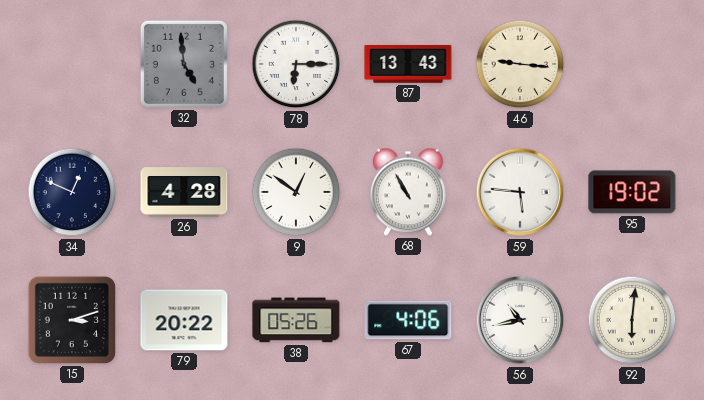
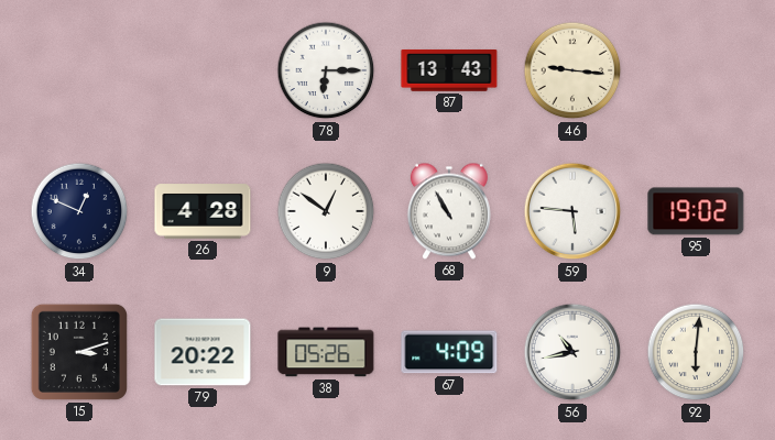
32: 4:59 -> none (184, 64)
67: 4:06 -> 4:09 (449, 352)
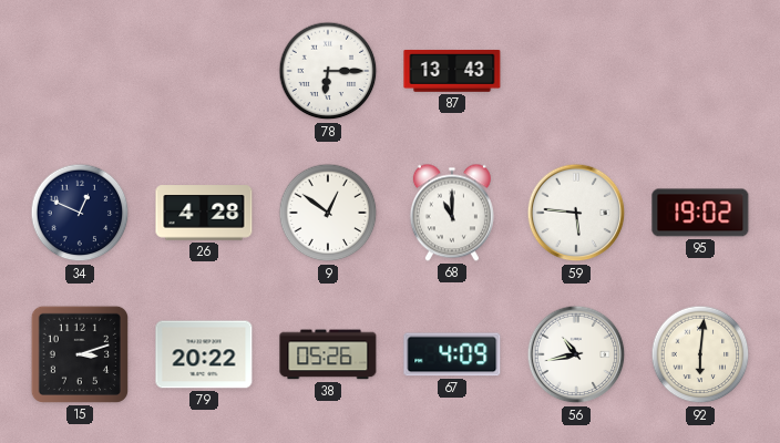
46: 9:16 -> none (572, 70)
68: 10:55 -> 11:00 (452, 213)
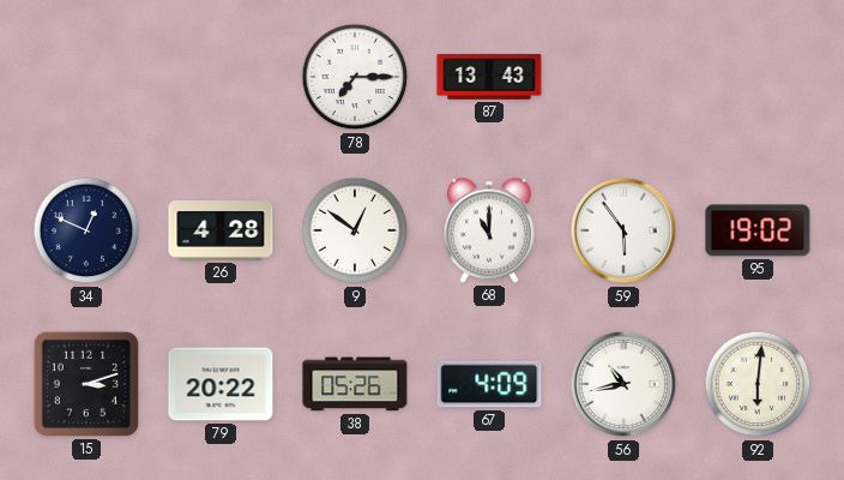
78: 6:15 -> 7:15 (355, 77)
59: 5:46 -> 5:54 (623, 230)
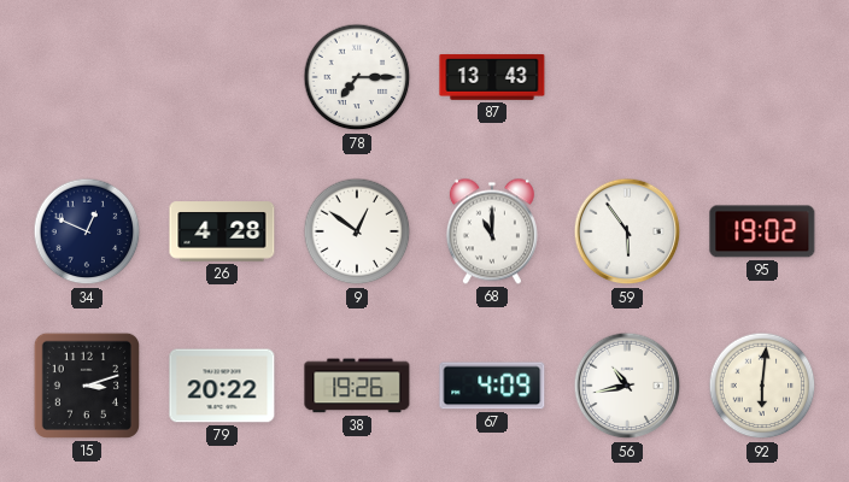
38: 05:26 -> 19:26 (357, 386)
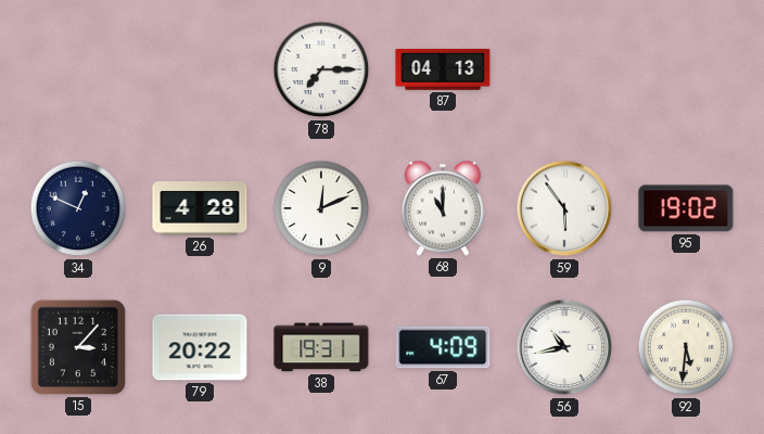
87: 13:43 -> 04:13 (443, 69)
9: 12:51 -> 12:11 (321, 208)
15: 3:12 -> 3:07 (78, 347)
38: 19:26 -> 19:31 (321, 347)
92: 6:01 -> 5:31 (686, 347)
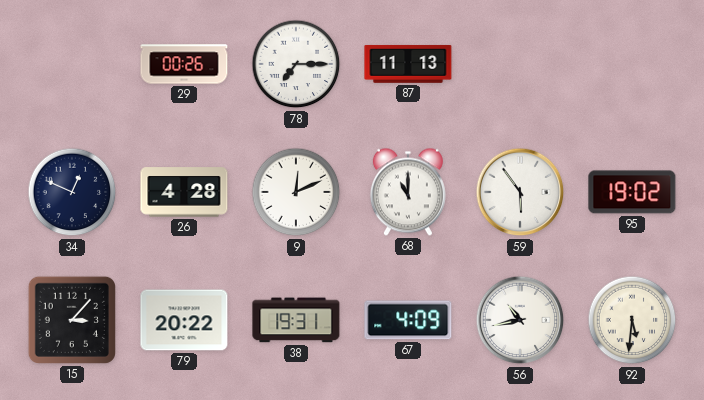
29: none -> 00:26 (184, 64)
87: 04:13 -> 11:13 (408, 64)
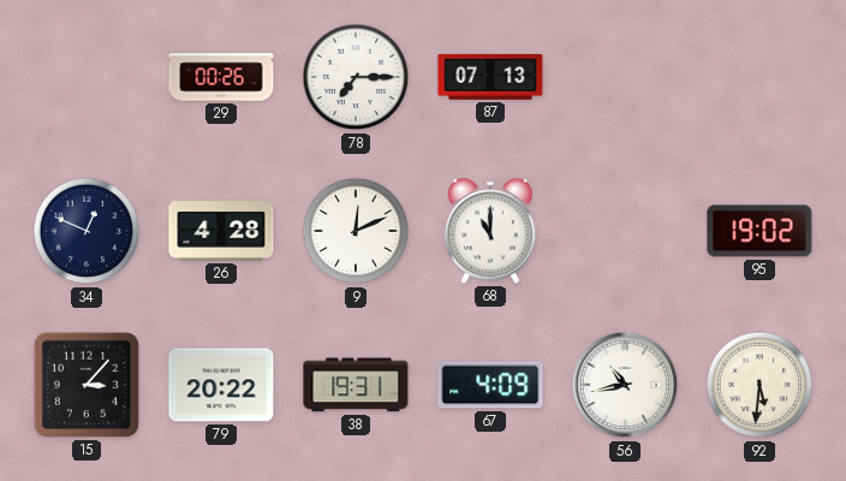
87: 11:13 -> 07:13 (490, 77)
59: 5:54 -> none (520, 192)
